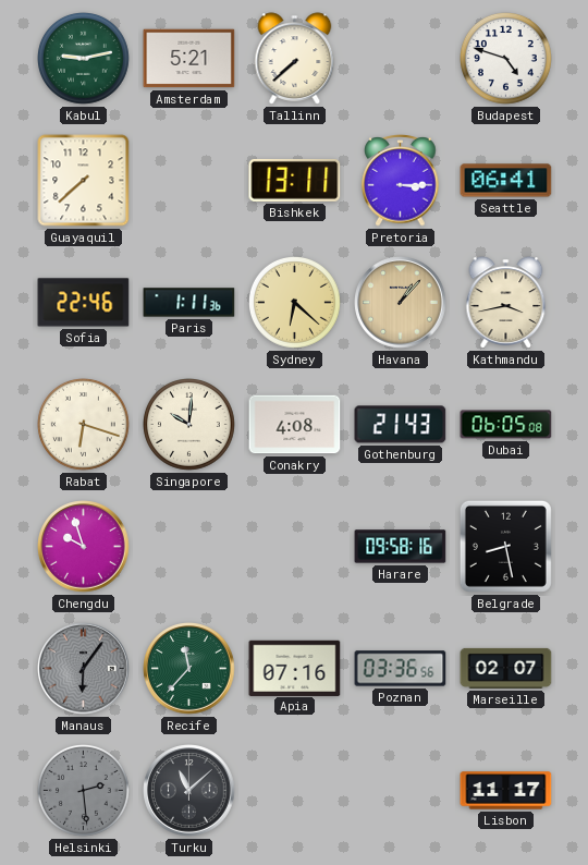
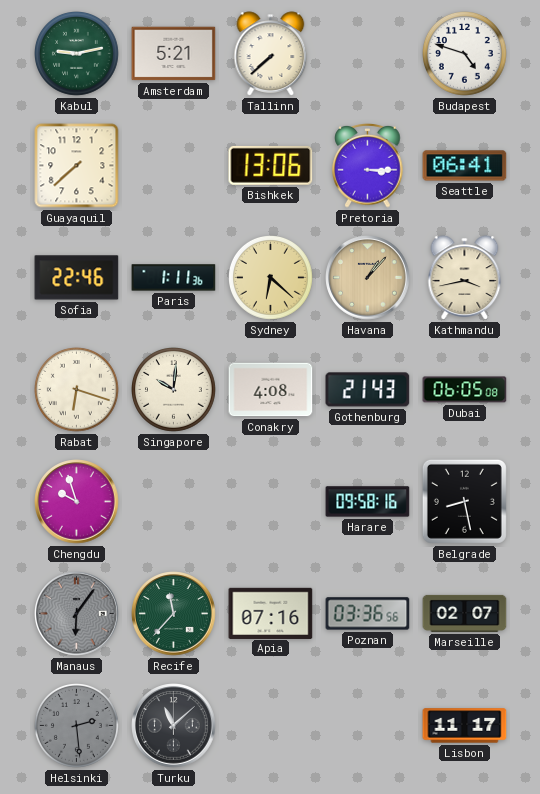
Bishkek: 13:11 -> 13:06 (271, 165)
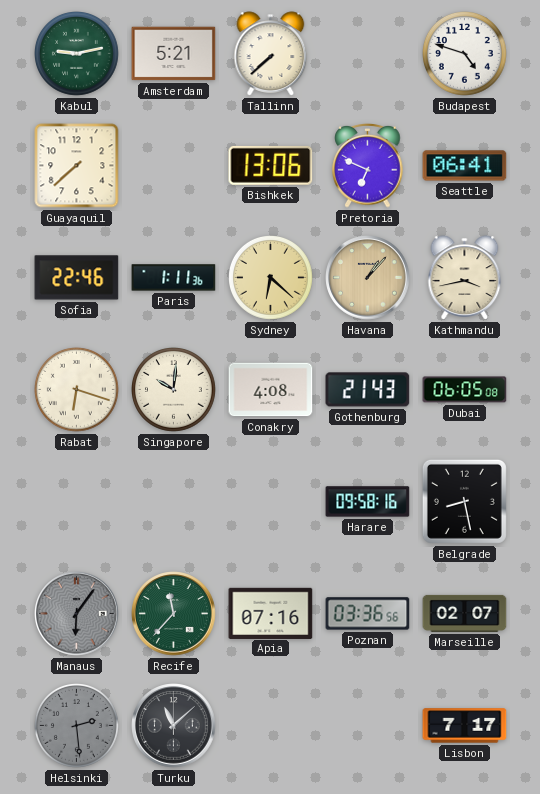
Pretoria: 3:15 -> 6:49 (368, 166)
Chengdu: 9:57 -> none (77, 502)
Lisbon: 11:17 -> 7:17 (465, 726)
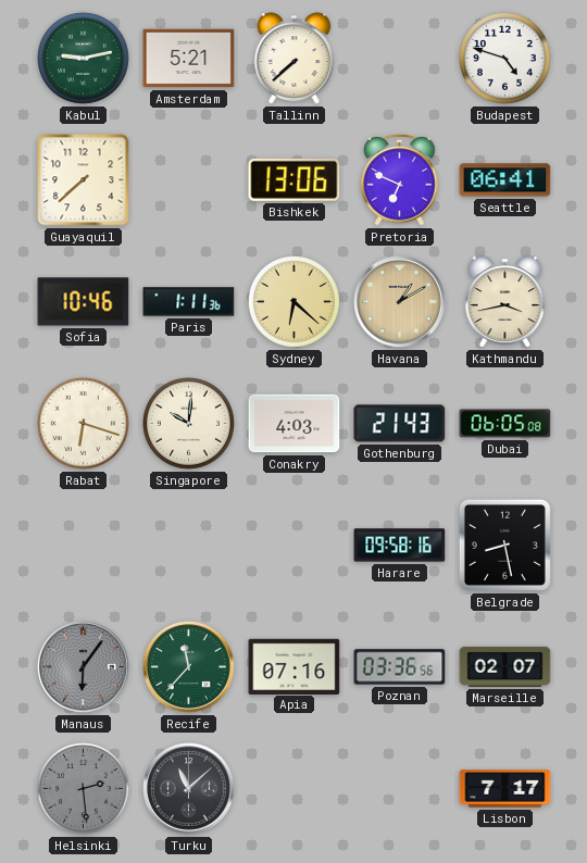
Sofia: 22:46 -> 10:46 (84, 302)
Havana: 1:07 -> 1:10 (400, 302)
Conakry: 4:08 -> 4:03 (295, 424)
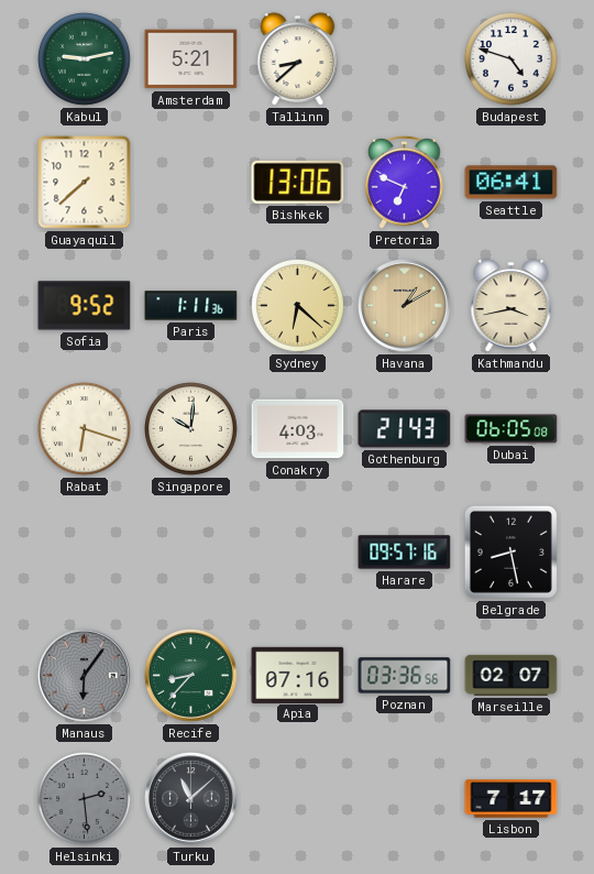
Tallinn: 7:38 -> 8:38 (298, 59)
Sofia: 10:46 -> 9:52 (85, 306)
Harare: 09:58 -> 09:57 (405, 553)
Recife: 11:37 -> 8:37 (191, 676)
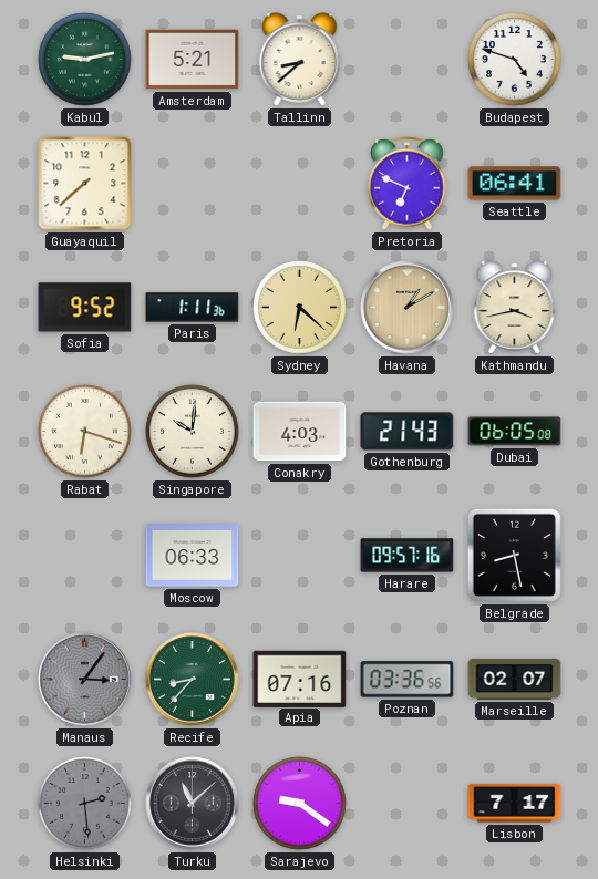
Bishkek: 13:06 -> none (298, 182)
Moscow: none -> 06:33 (193, 556)
Manaus: 6:06 -> 3:06 (85, 680)
Sarajevo: none -> 9:21 (300, 804)
